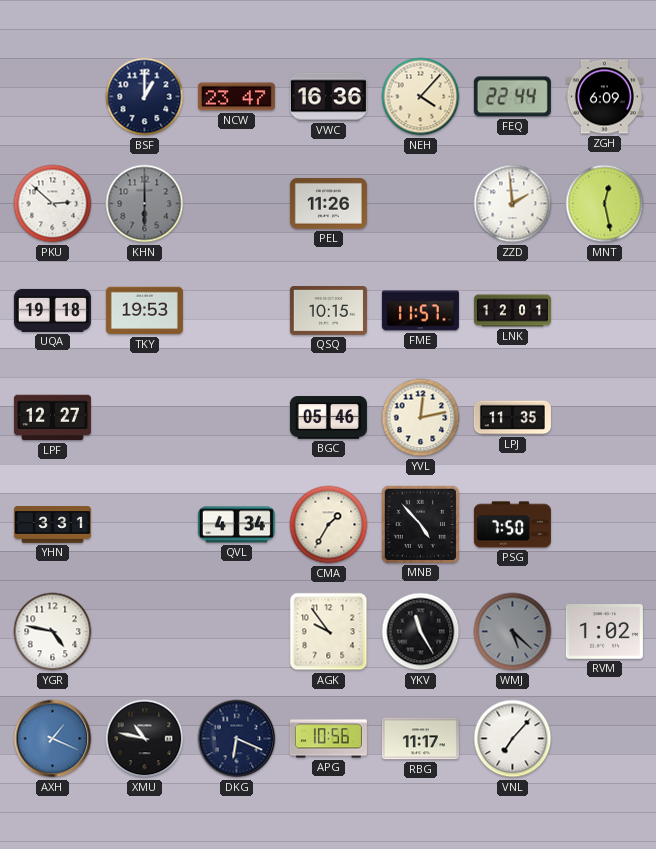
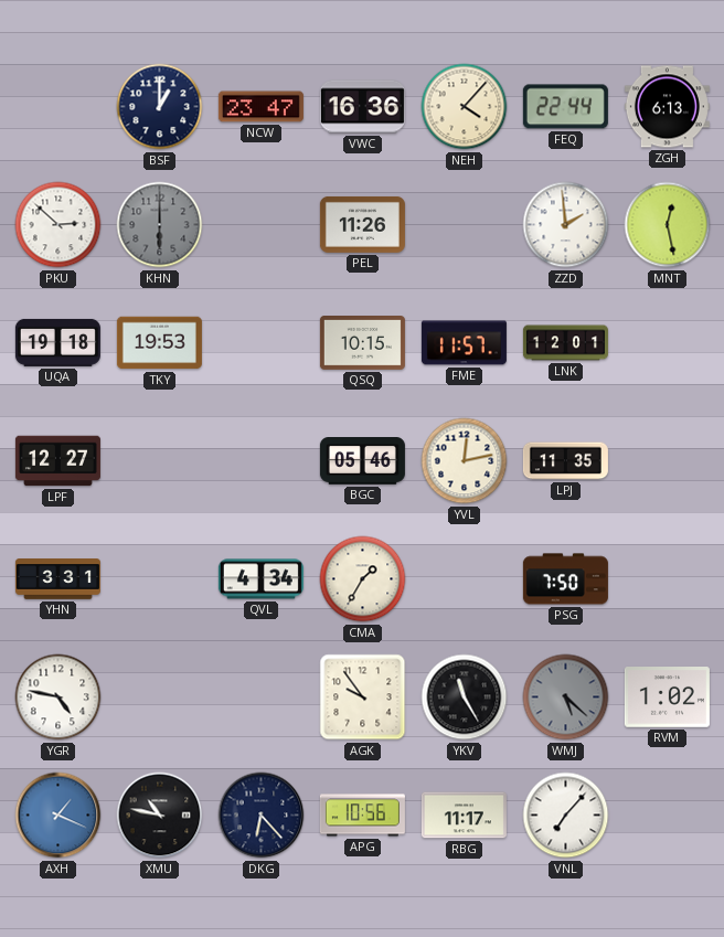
ZGH: 6:09 -> 6:13 (667, 107)
MNB: 4:53 -> none (420, 524)
DKG: 6:19 -> 6:23 (262, 816)
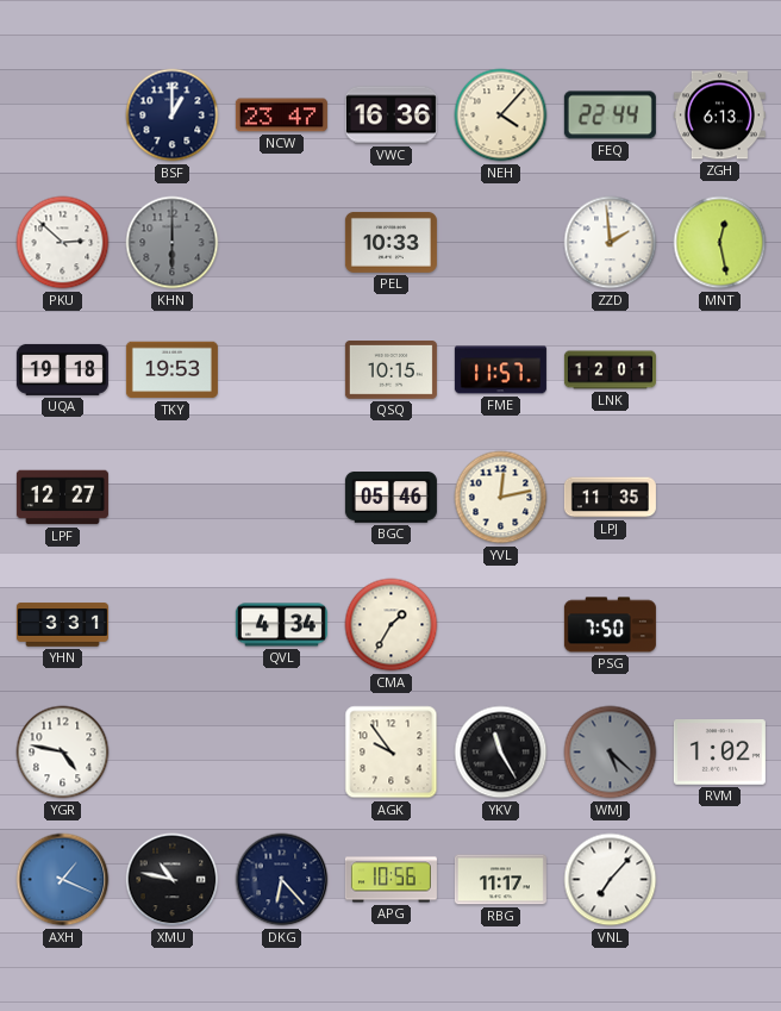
PEL: 11:26 -> 10:33 (390, 242)
